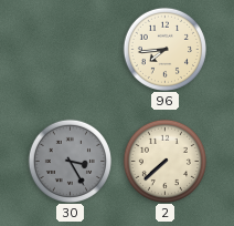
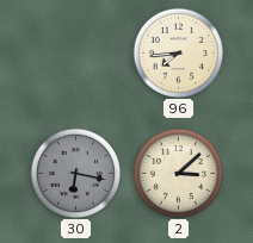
30: 3:25 -> 6:17 (75, 173)
2: 7:38 -> 3:08 (178, 173)
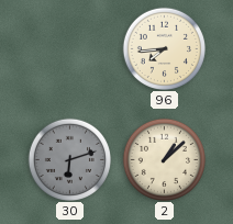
30: 6:17 -> 6:12 (69, 159)
2: 3:08 -> 1:08 (164, 159)
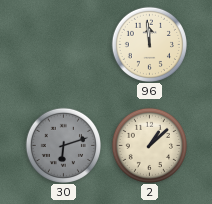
96: 7:44 -> 11:59 (149, 44)
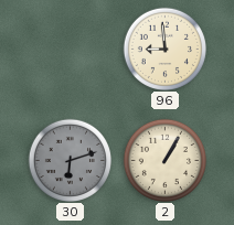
96: 11:59 -> 8:59 (164, 49)
2: 1:08 -> 1:05 (164, 160)
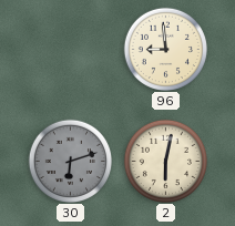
2: 1:05 -> 6:02 (165, 161)
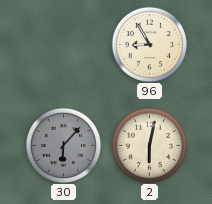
96: 8:59 -> 8:55 (149, 44)
30: 6:12 -> 6:07 (63, 145)
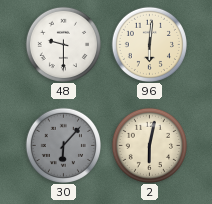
48: none -> 9:30 (63, 44)
96: 8:55 -> 6:01 (149, 44)
